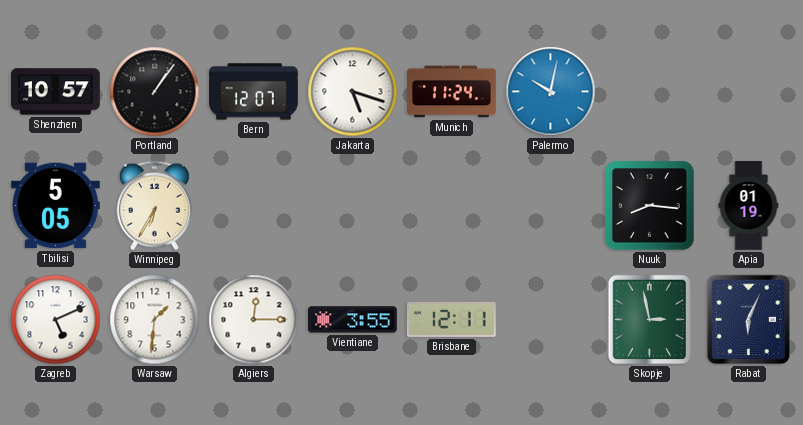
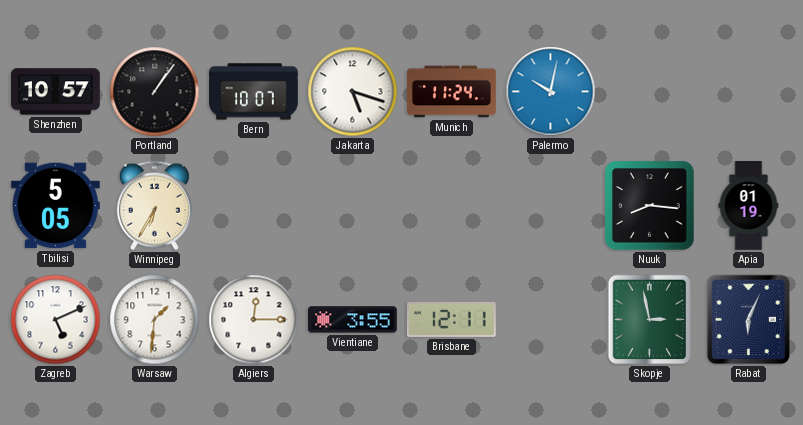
Bern: 12:07 -> 10:07 (254, 92)
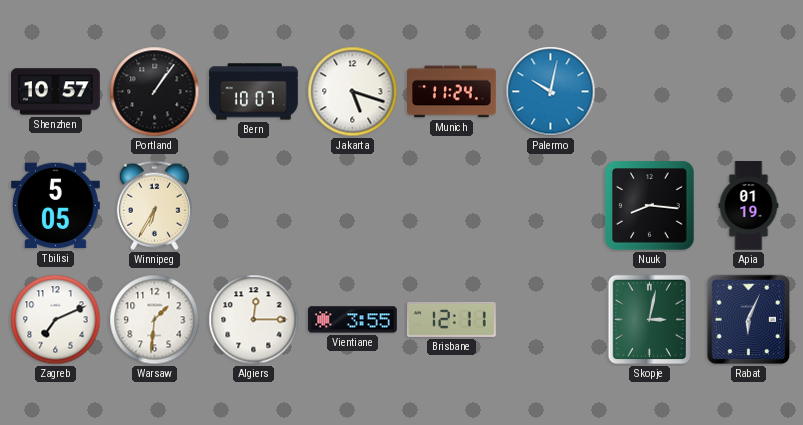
Zagreb: 5:11 -> 7:11 (56, 320)
Skopje: 2:58 -> 3:02 (650, 320)
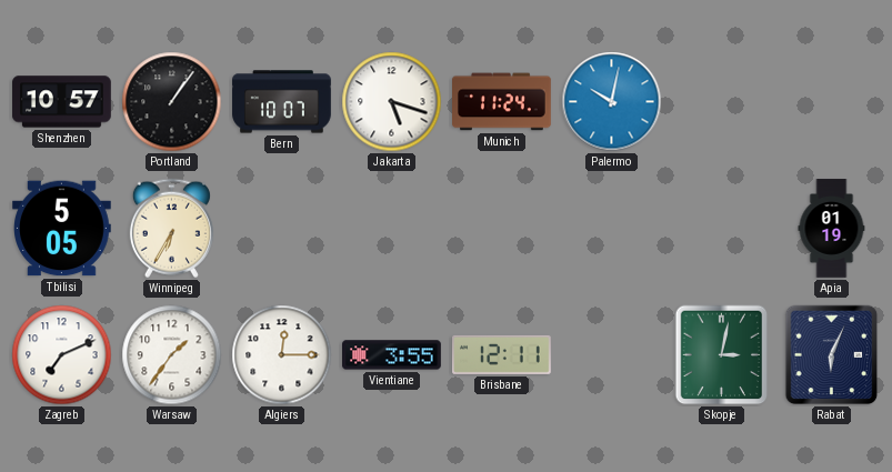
Nuuk: 8:16 -> none (650, 206)
Warsaw: 1:31 -> 1:36 (172, 355)
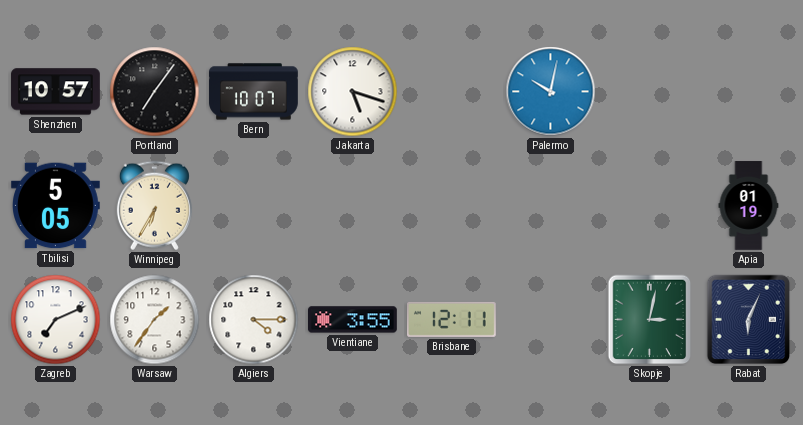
Portland: 1:06 -> 7:06 (155, 92)
Munich: 11:24 -> none (502, 102)
Algiers: 12:15 -> 4:15 (254, 320)
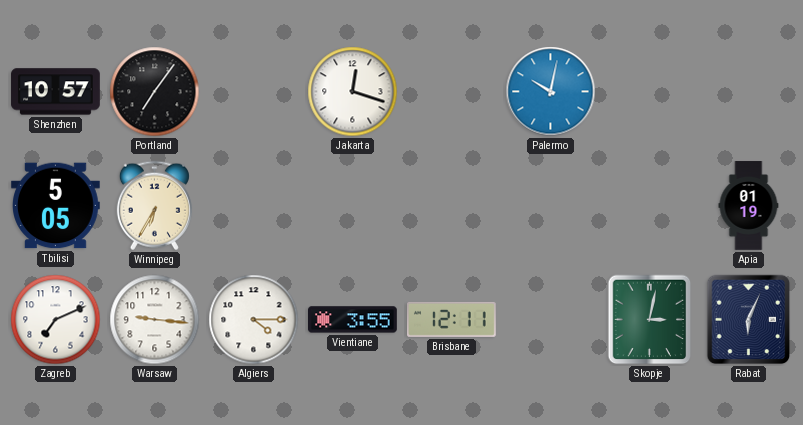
Bern: 10:07 -> none (254, 92)
Jakarta: 5:18 -> 12:18 (353, 92)
Warsaw: 1:36 -> 9:16 (155, 320)
